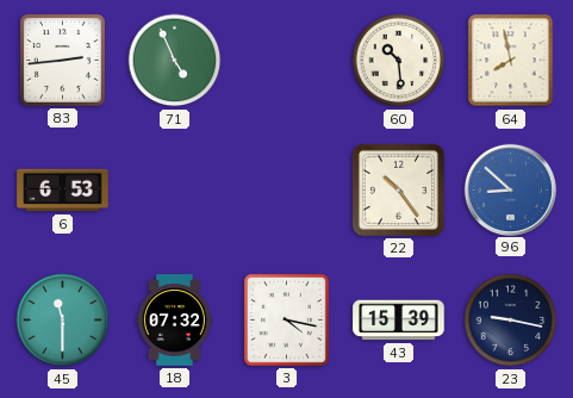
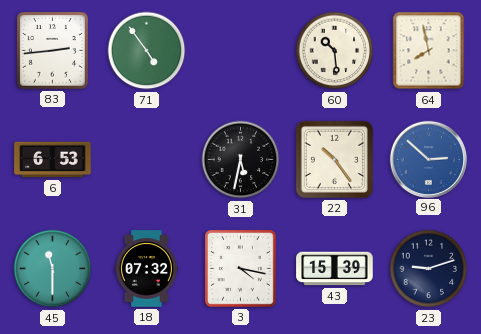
71: 4:56 -> 4:54 (147, 51)
31: none -> 5:32 (241, 160)
96: 8:52 -> 2:52 (428, 159)
23: 9:17 -> 9:12 (429, 269)
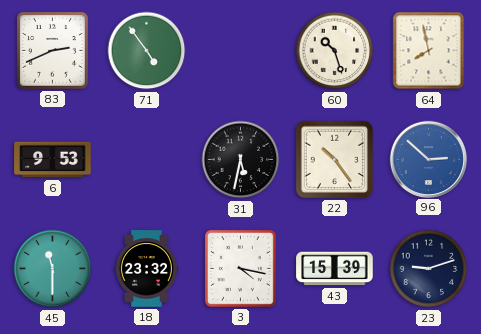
83: 2:44 -> 2:41 (52, 51)
60: 10:29 -> 10:27 (335, 51)
6: 6:53 -> 9:53 (53, 160)
18: 07:32 -> 23:32 (146, 269)
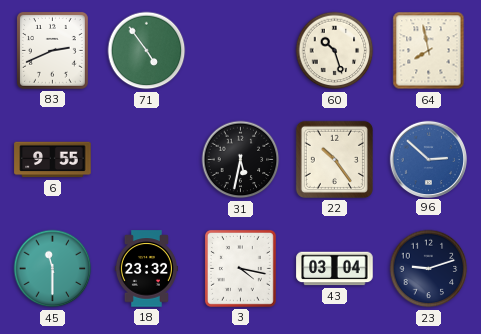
6: 9:53 -> 9:55 (53, 160)
43: 15:39 -> 03:04 (335, 269)
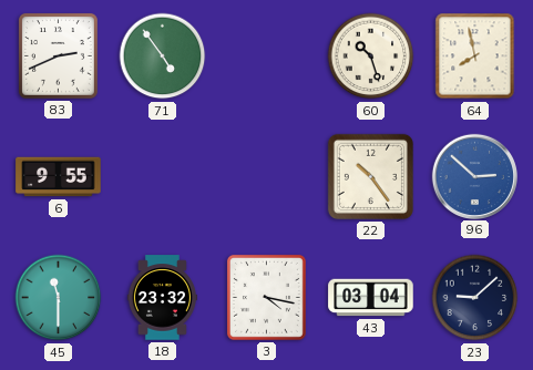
31: 5:32 -> none (241, 160)
23: 9:12 -> 9:08 (475, 298)
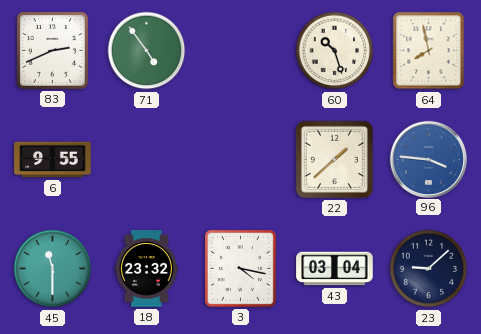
22: 10:24 -> 1:38 (334, 159)
96: 2:52 -> 3:46 (428, 159)
